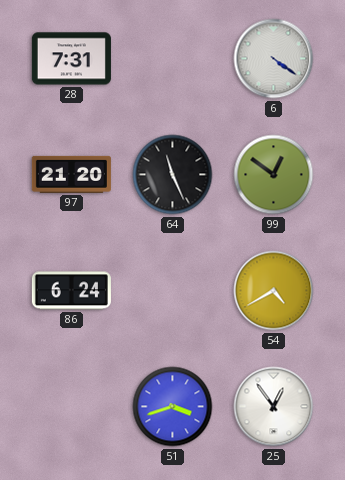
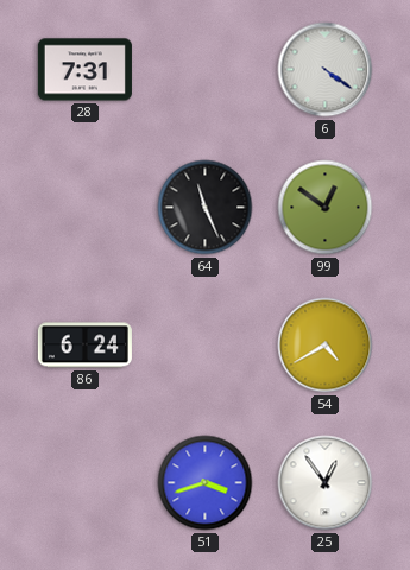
97: 21:20 -> none (71, 174)
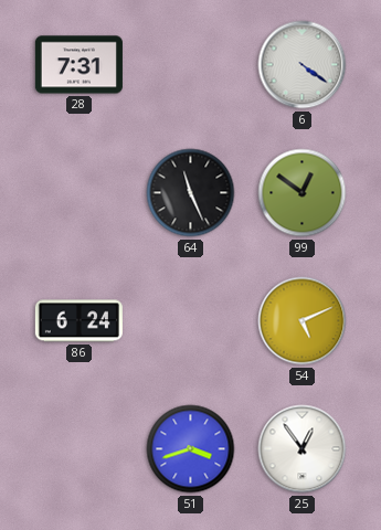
54: 4:40 -> 5:11 (303, 321)
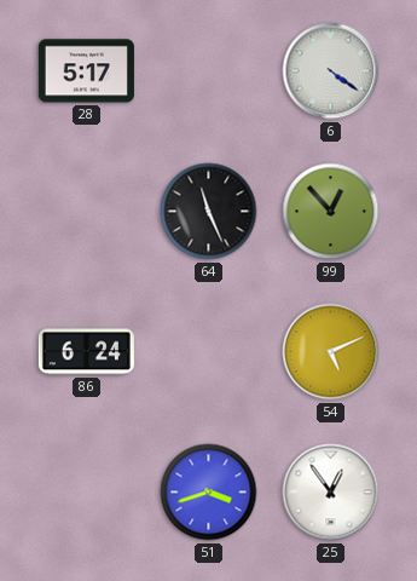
28: 7:31 -> 5:17 (86, 71)
99: 12:51 -> 12:53 (331, 212)
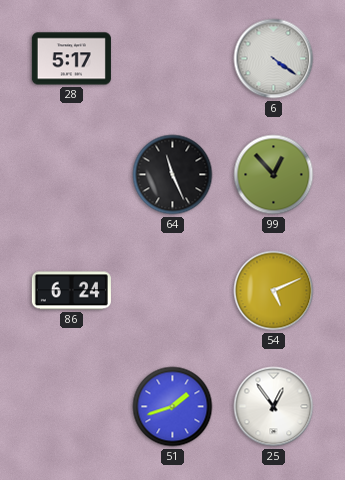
51: 3:42 -> 1:42 (173, 407)
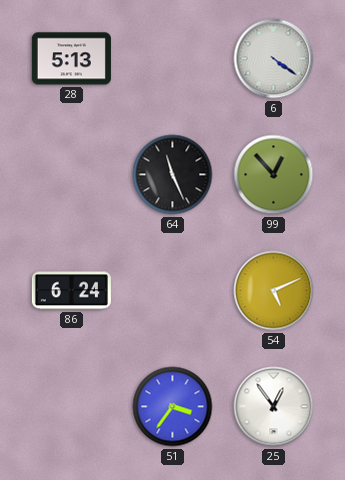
28: 5:17 -> 5:13 (71, 59)
51: 1:42 -> 3:36 (173, 407)
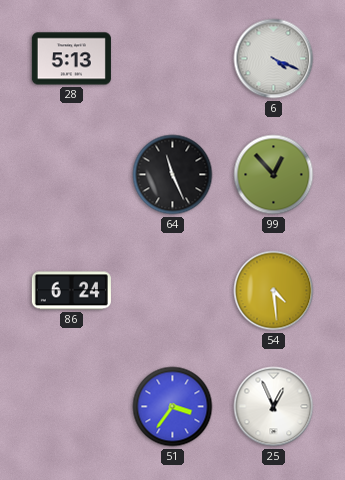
6: 4:21 -> 4:19 (274, 59)
54: 5:11 -> 4:29 (274, 291)
25: 12:54 -> 12:56 (274, 407)
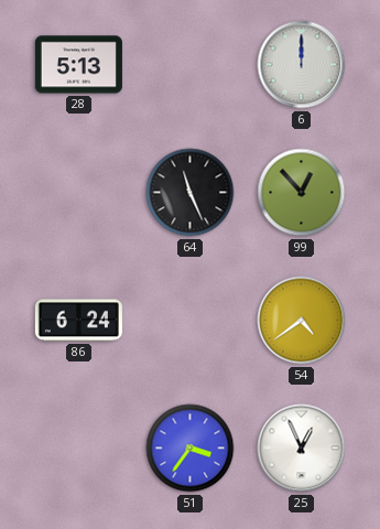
6: 4:19 -> 12:00 (302, 65)
54: 4:29 -> 4:39 (302, 321)
